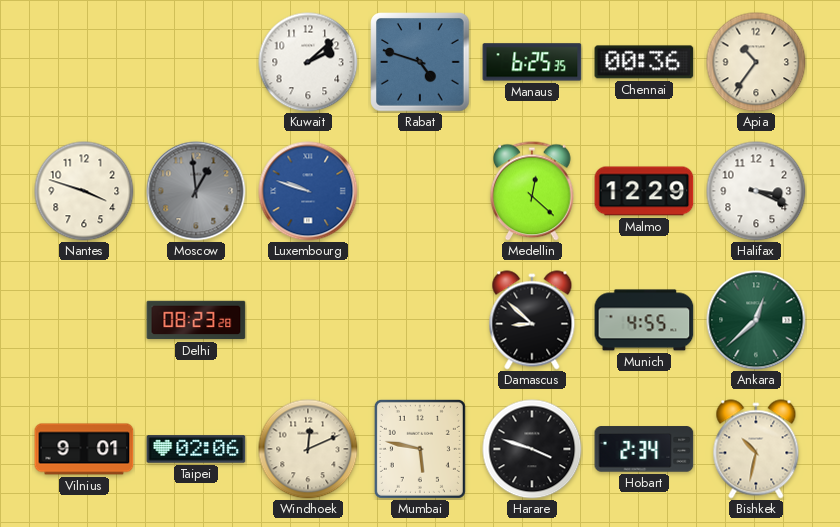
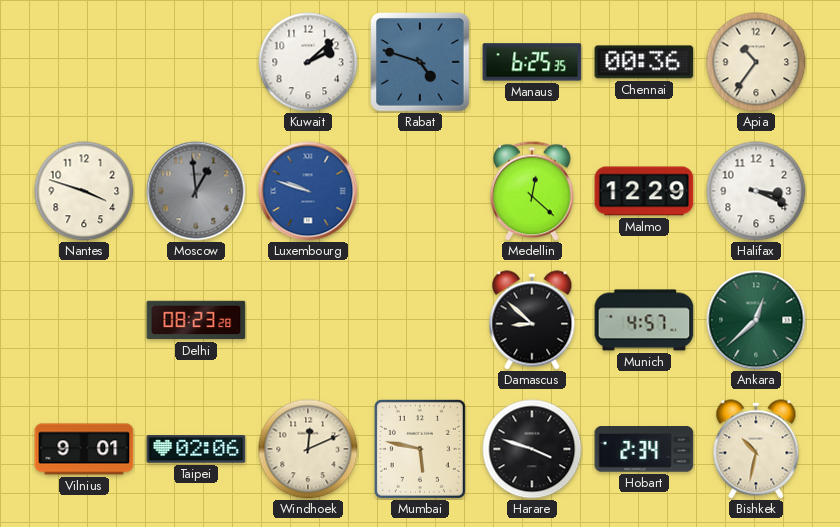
Munich: 4:55 -> 4:57 (644, 320)
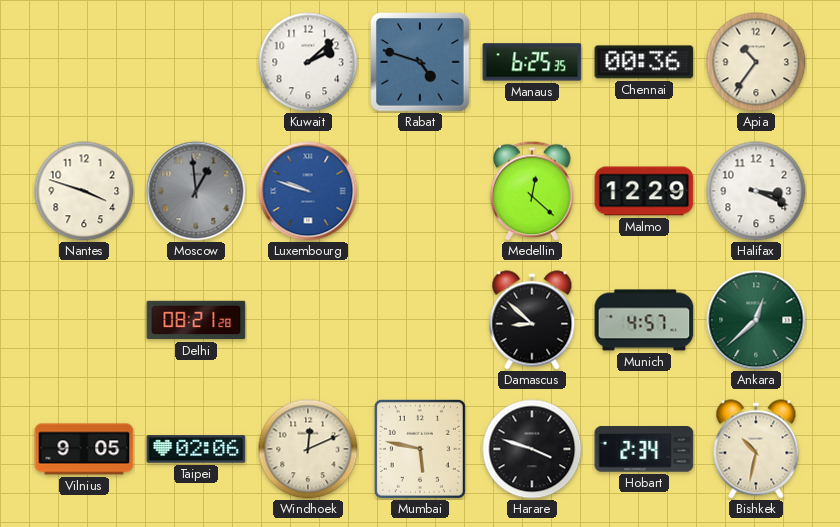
Delhi: 08:23 -> 08:21 (196, 320)
Vilnius: 9:01 -> 9:05 (84, 449)
